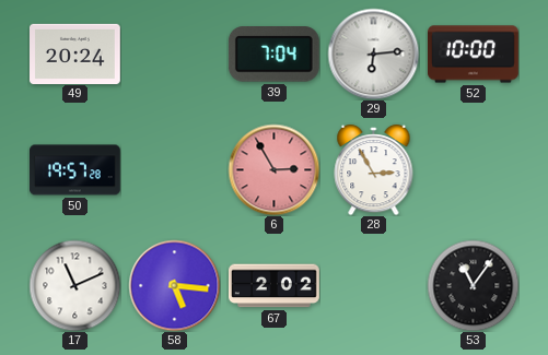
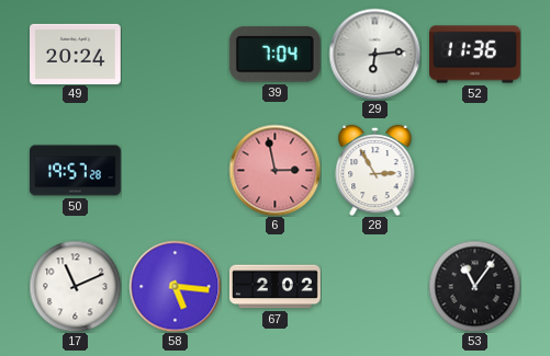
52: 10:00 -> 11:36 (475, 55)
6: 2:55 -> 2:58 (274, 170)
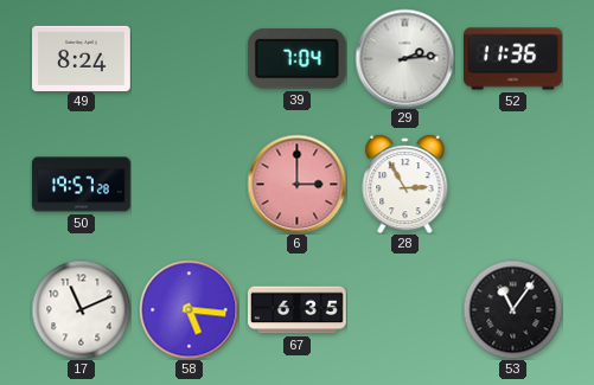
49: 20:24 -> 8:24 (82, 58)
29: 6:14 -> 2:14 (404, 58)
6: 2:58 -> 3:00 (296, 184)
67: 2:02 -> 6:35 (298, 310)
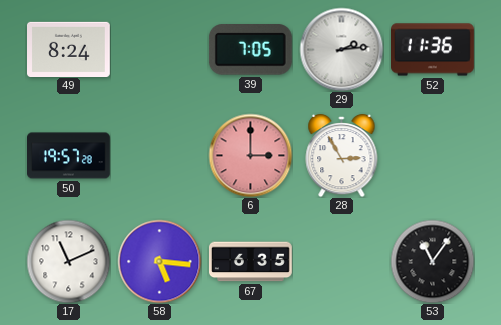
39: 7:04 -> 7:05 (250, 50)
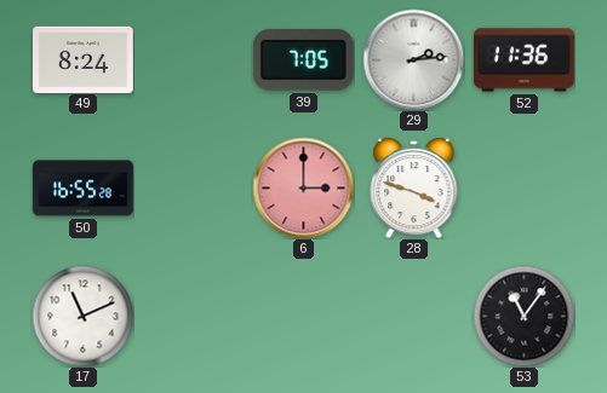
50: 19:57 -> 16:55 (84, 189)
28: 2:55 -> 3:48 (414, 187)
58: 5:16 -> none (159, 261)
67: 6:35 -> none (251, 262)
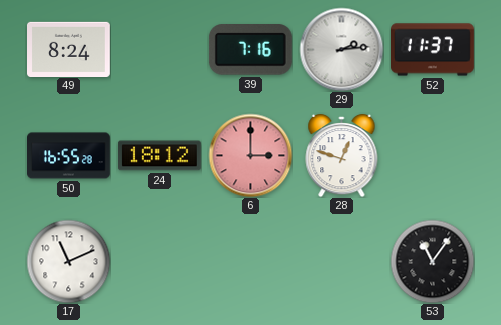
39: 7:05 -> 7:16 (250, 50)
52: 11:36 -> 11:37 (433, 50)
24: none -> 18:12 (159, 156)
28: 3:48 -> 12:48 (342, 155)
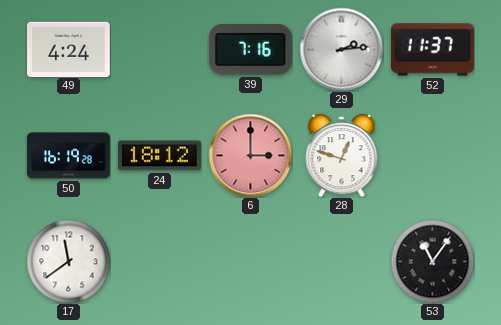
49: 8:24 -> 4:24 (69, 49)
50: 16:55 -> 16:19 (69, 156)
17: 11:11 -> 11:39 (68, 261)
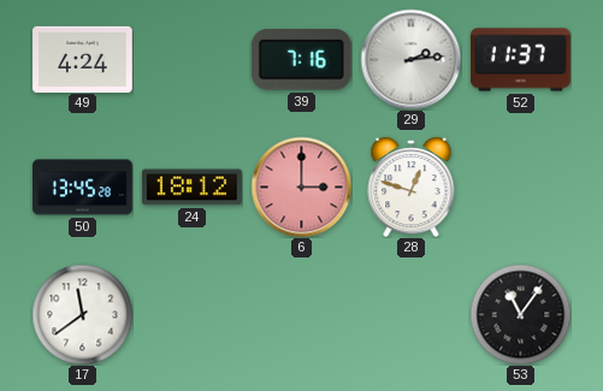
50: 16:19 -> 13:45 (83, 188)
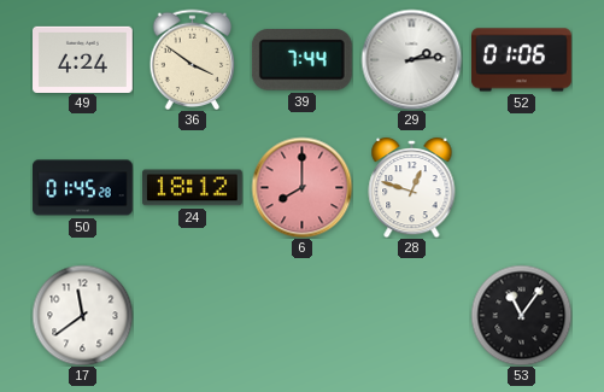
36: none -> 3:51 (193, 59)
39: 7:16 -> 7:44 (301, 60)
52: 11:37 -> 01:06 (522, 60)
50: 13:45 -> 01:45 (83, 188)
6: 3:00 -> 8:00 (301, 187)
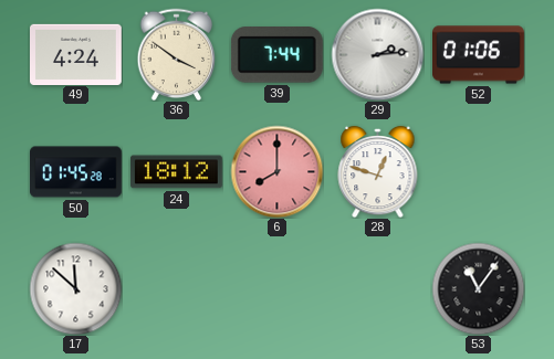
17: 11:39 -> 11:52 (75, 288)
